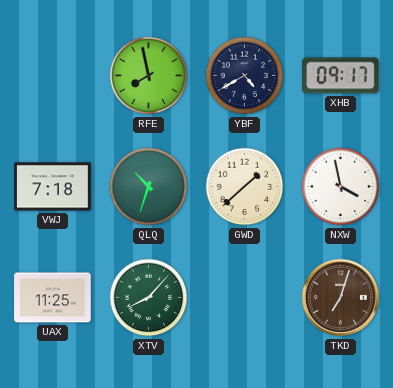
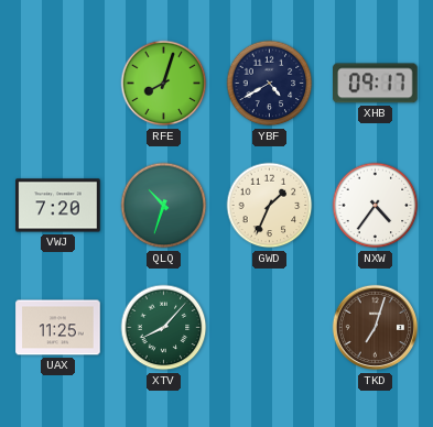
RFE: 7:58 -> 8:03 (164, 84)
VWJ: 7:18 -> 7:20 (58, 206)
GWD: 1:38 -> 1:34 (270, 206)
NXW: 3:58 -> 4:36 (376, 206)
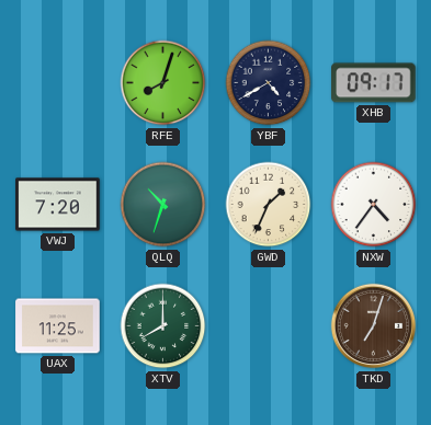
XTV: 8:07 -> 8:00 (163, 326)
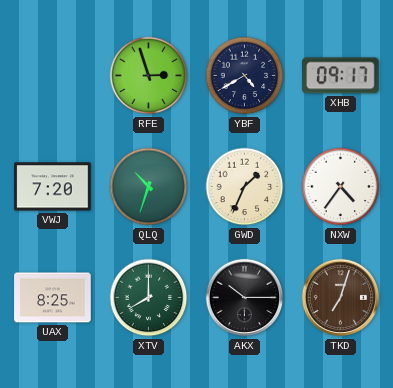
RFE: 8:03 -> 2:57 (149, 76)
UAX: 11:25 -> 8:25 (53, 298)
AKX: none -> 10:15 (245, 298)
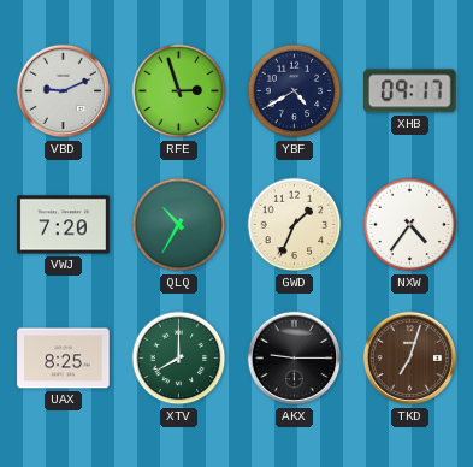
VBD: none -> 9:11 (64, 91)
QLQ: 10:33 -> 10:35 (179, 225)
AKX: 10:15 -> 9:15 (295, 359)
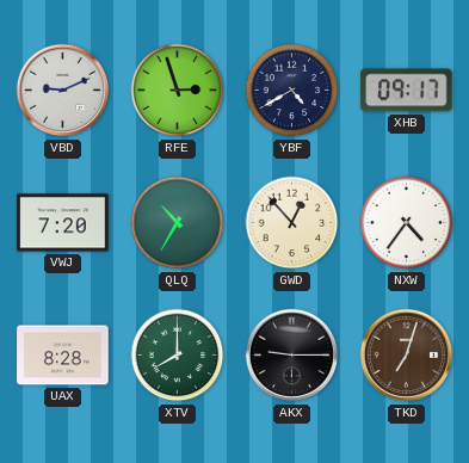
GWD: 1:34 -> 12:53 (292, 223)
UAX: 8:25 -> 8:28 (63, 356)
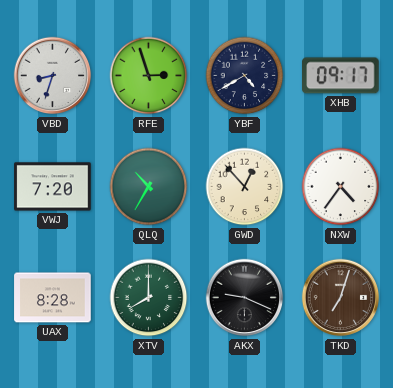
VBD: 9:11 -> 8:33 (53, 76)
AKX: 9:15 -> 9:19 (245, 298)
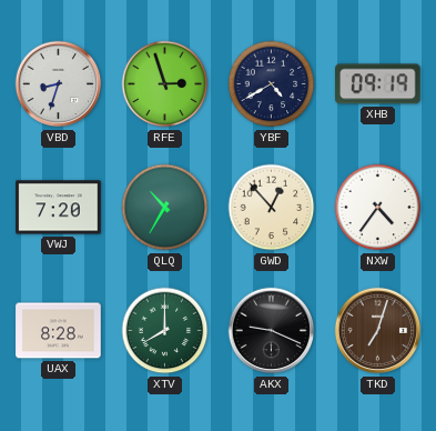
XHB: 09:17 -> 09:19 (378, 84)
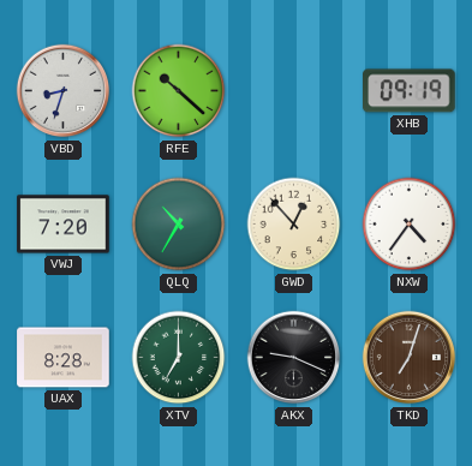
RFE: 2:57 -> 10:22 (179, 91)
YBF: 4:40 -> none (272, 84)
XTV: 8:00 -> 7:00 (179, 358)
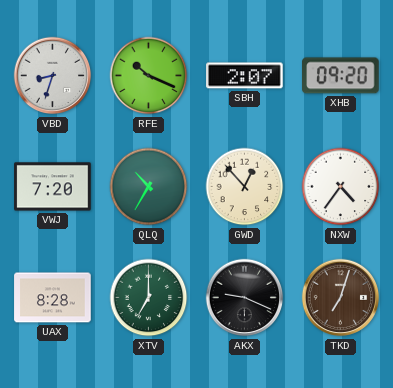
RFE: 10:22 -> 10:19 (149, 76)
SBH: none -> 2:07 (245, 76)
XHB: 09:19 -> 09:20 (341, 76)
